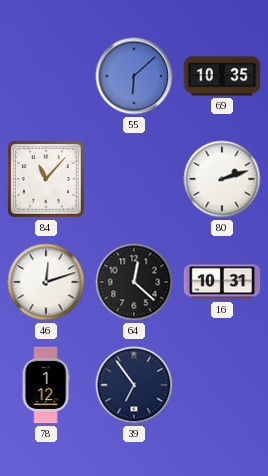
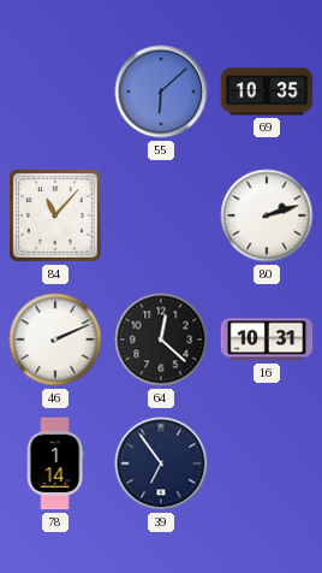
46: 12:12 -> 2:11 (55, 339)
78: 1:12 -> 1:14 (55, 463)
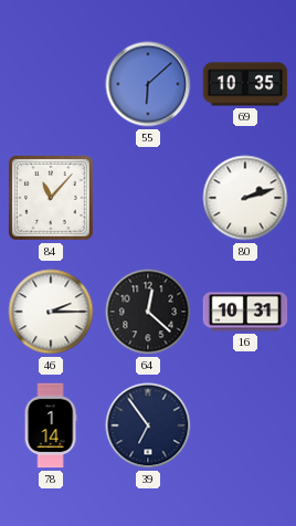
46: 2:11 -> 2:15 (51, 312)
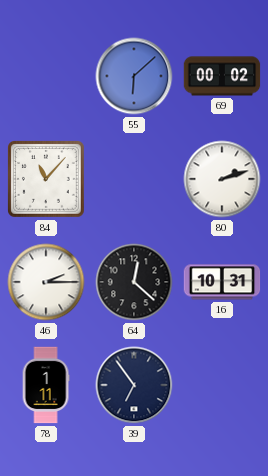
69: 10:35 -> 00:02 (222, 76)
78: 1:14 -> 1:11 (46, 385)
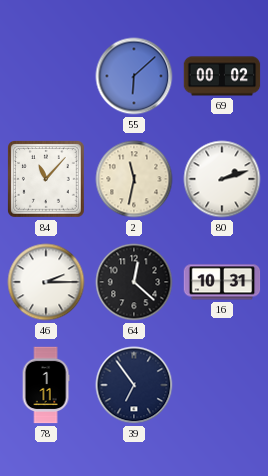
2: none -> 11:32 (134, 179)
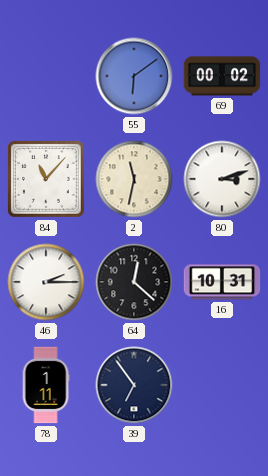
55: 6:08 -> 6:09 (134, 76)
80: 2:12 -> 3:12 (222, 179)
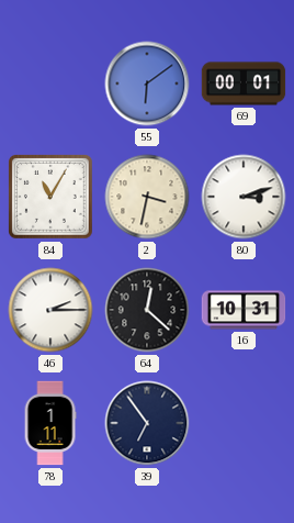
69: 00:02 -> 00:01 (244, 84)
84: 11:07 -> 11:05 (52, 198)
2: 11:32 -> 3:32 (147, 197)
